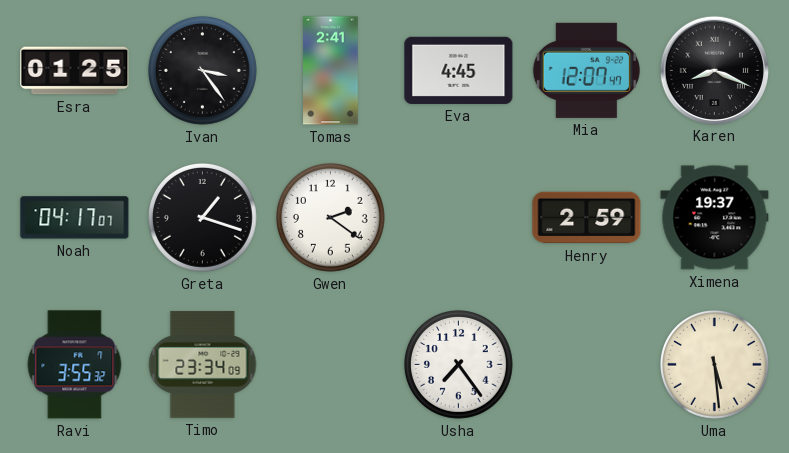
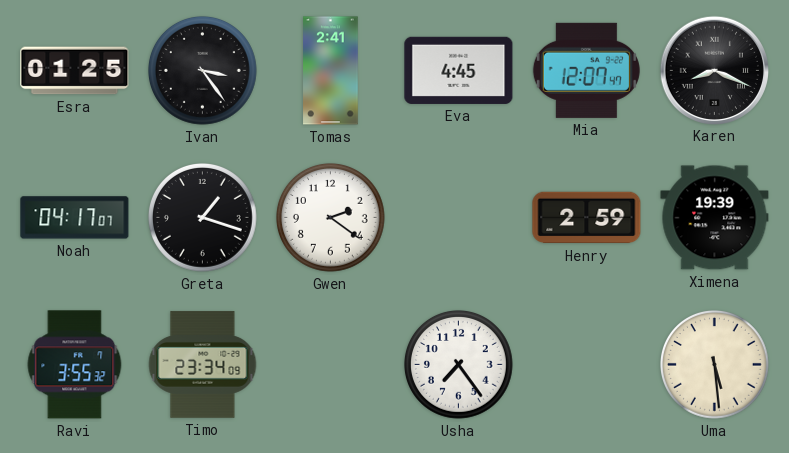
Ximena: 19:37 -> 19:39 (715, 218)
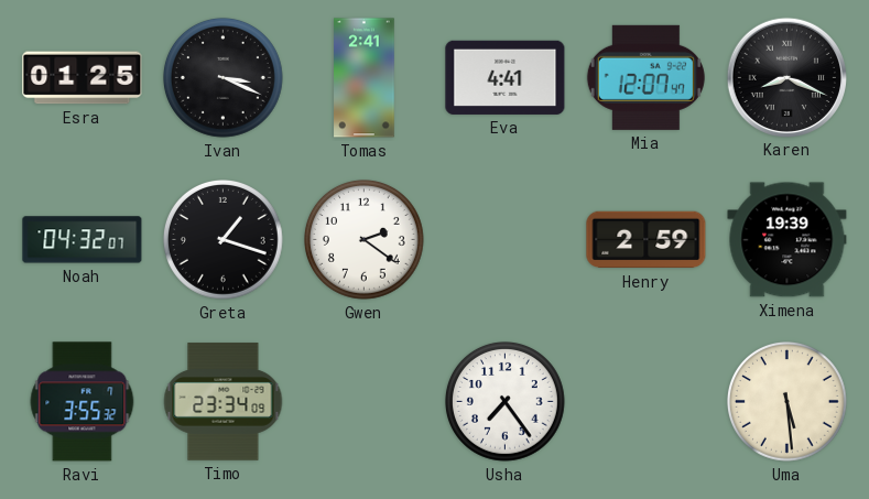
Ivan: 3:24 -> 3:19 (224, 78)
Eva: 4:45 -> 4:41 (506, 77)
Noah: 04:17 -> 04:32 (83, 240)
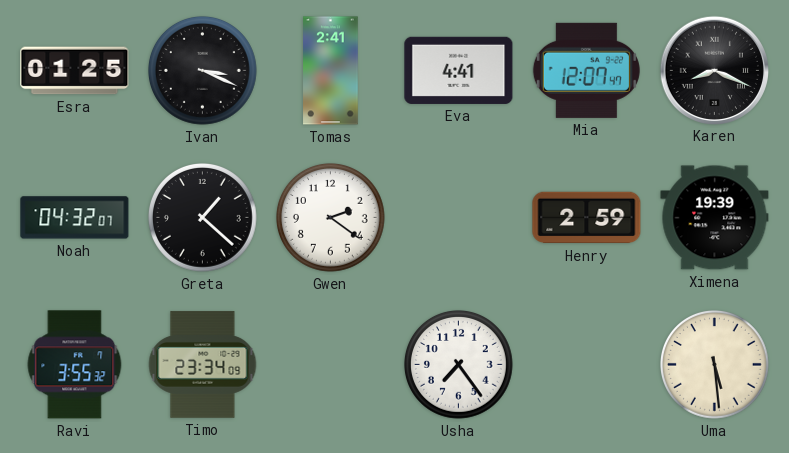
Greta: 1:18 -> 1:22 (203, 218)
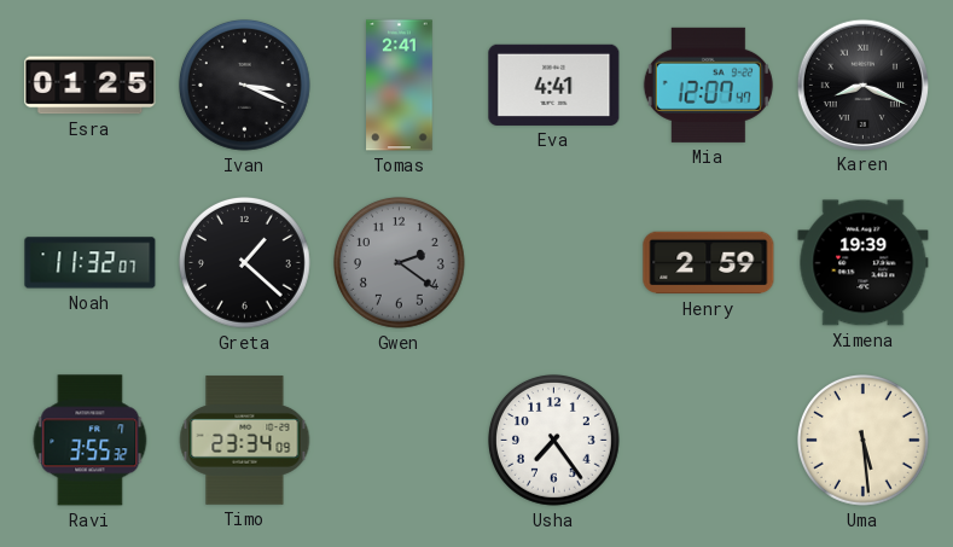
Noah: 04:32 -> 11:32 (91, 263)
Gwen dial: white -> grey (400, 263)
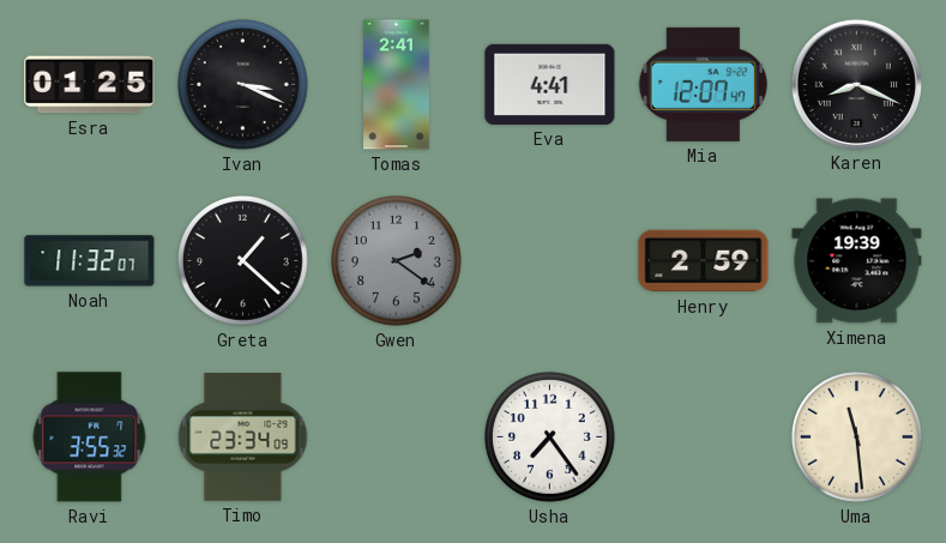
Uma: 5:29 -> 11:29 (857, 438)
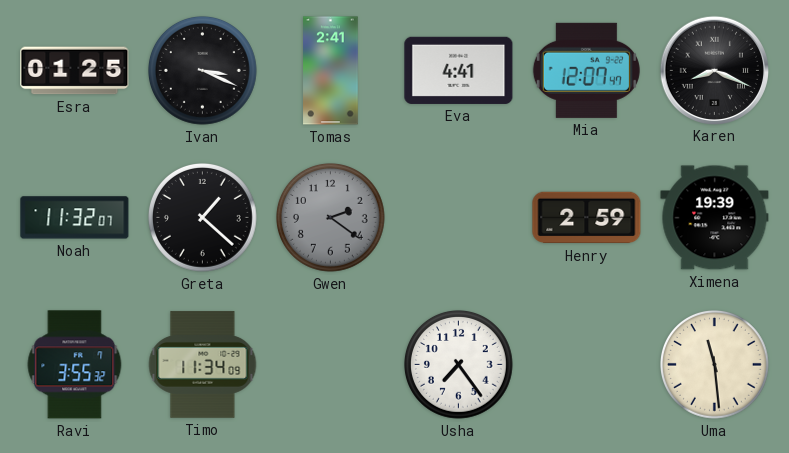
Timo: 23:34 -> 11:34 (203, 365)
